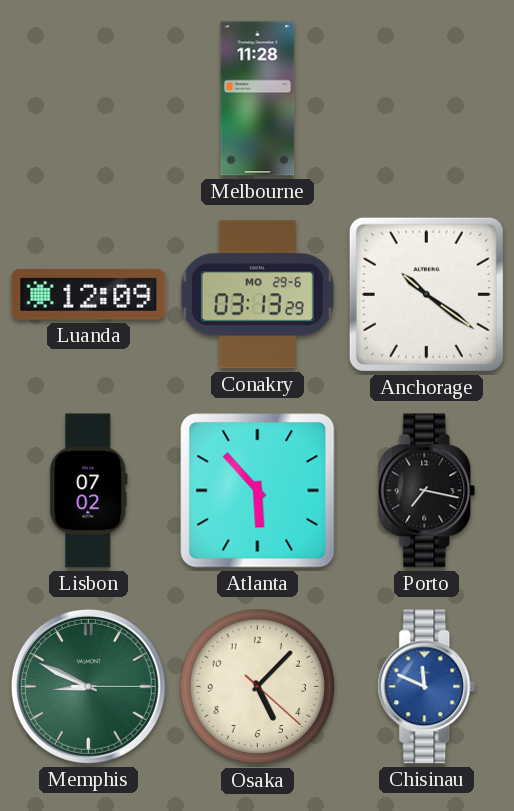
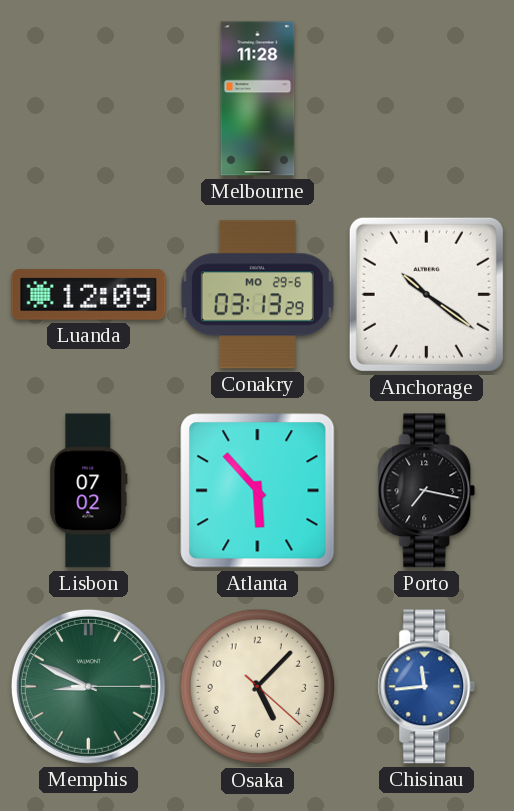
Chisinau: 11:49 -> 11:44 (427, 687)
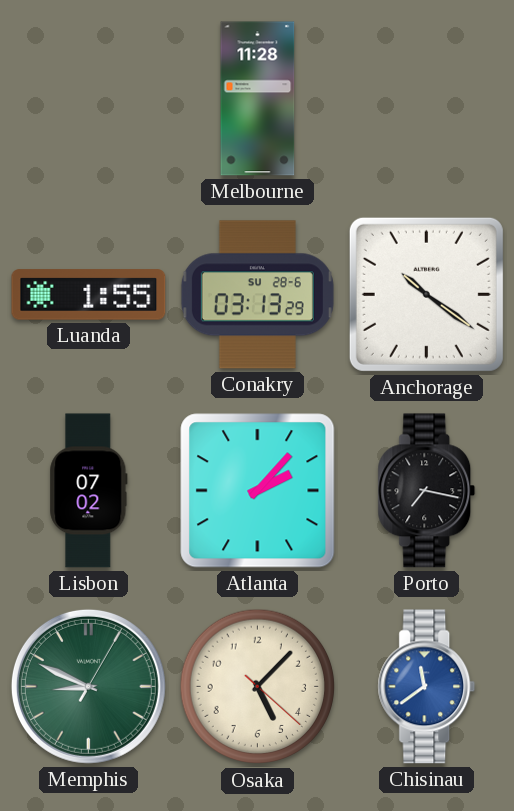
Luanda: 12:09 -> 1:55 (89, 295)
Conakry date: MO 29-6 -> SU 28-6 (257, 295)
Atlanta: 5:53 -> 2:07 (258, 491)
Memphis: 8:49:15 -> 8:49:05 (88, 686)
Chisinau: 11:44 -> 11:39 (427, 687)
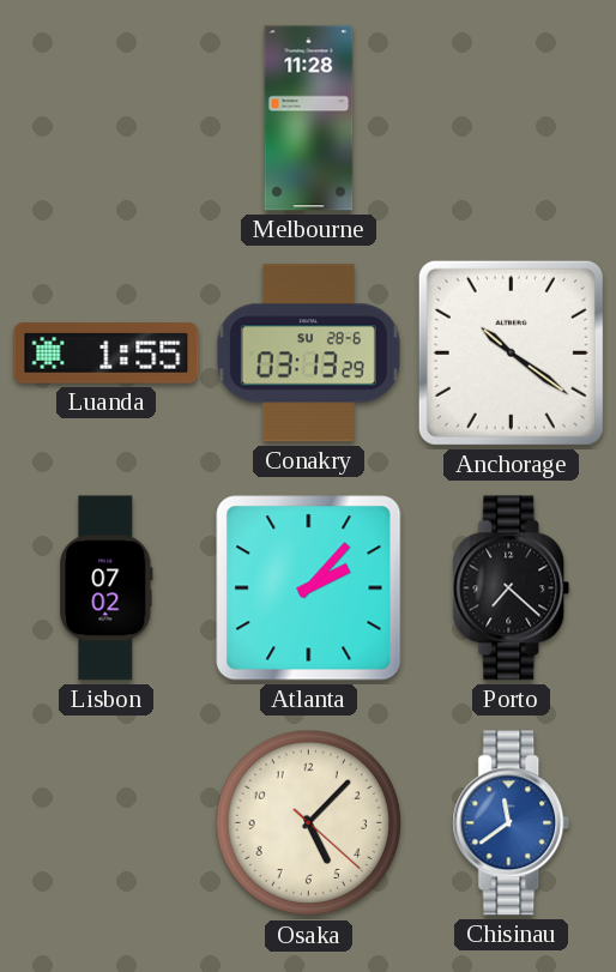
Porto: 7:17 -> 7:22 (512, 588)
Memphis: 8:49 -> none (88, 686)
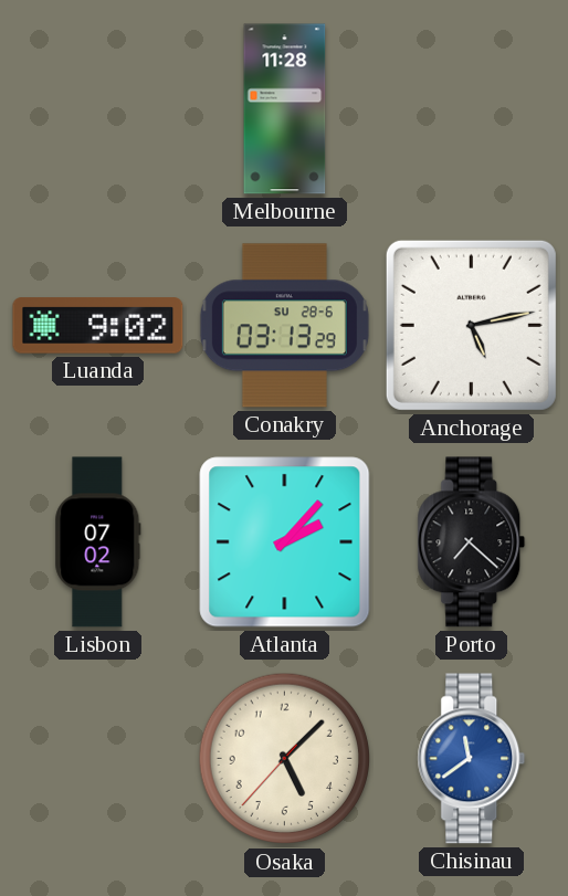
Luanda: 1:55 -> 9:02 (98, 326)
Anchorage: 10:21 -> 5:13 (471, 325)
Osaka: 5:07:22 -> 5:07:37 (285, 759)
